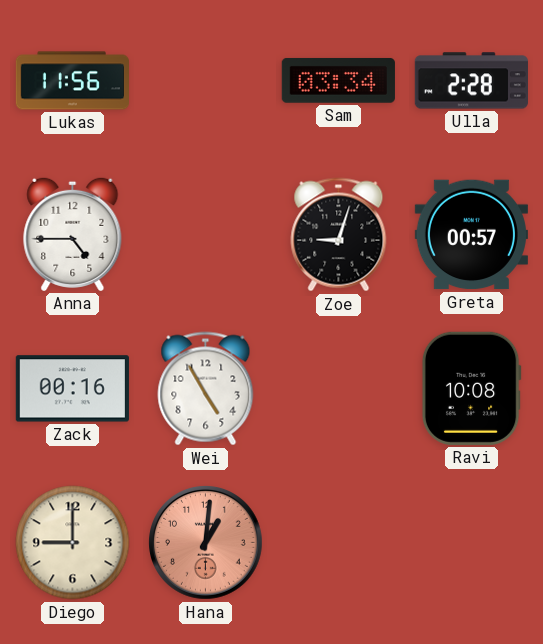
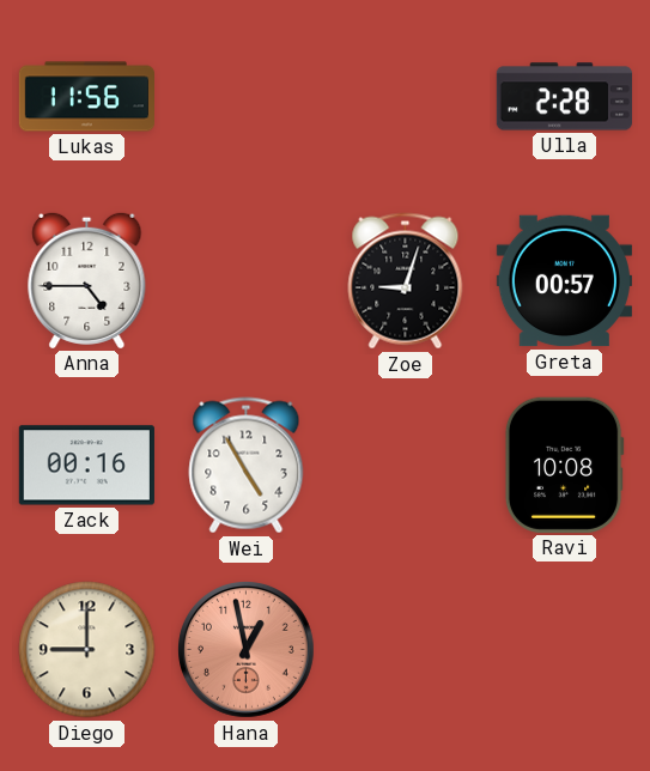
Sam: 03:34 -> none (338, 81)
Hana: 1:01 -> 12:58 (247, 650)
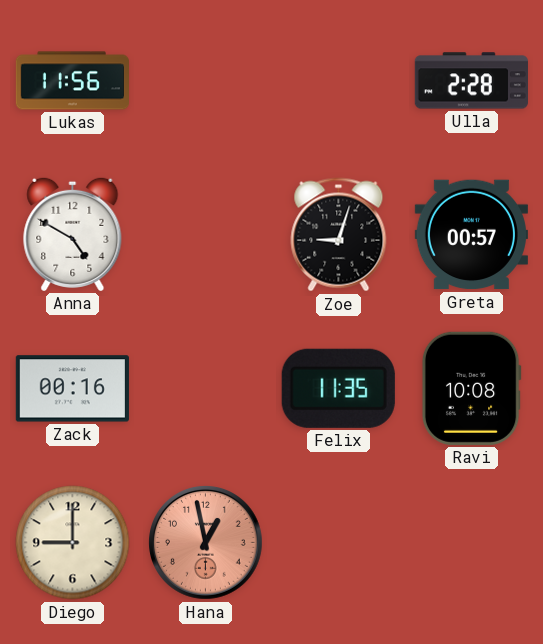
Anna: 4:45 -> 4:50 (73, 234)
Wei: 4:55 -> none (247, 466)
Felix: none -> 11:35 (338, 388)
